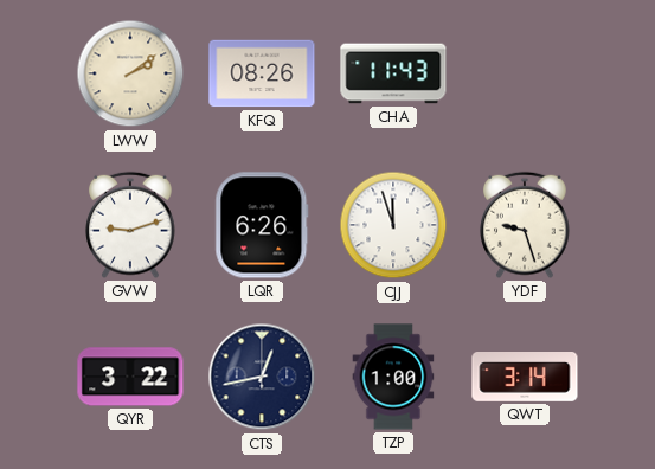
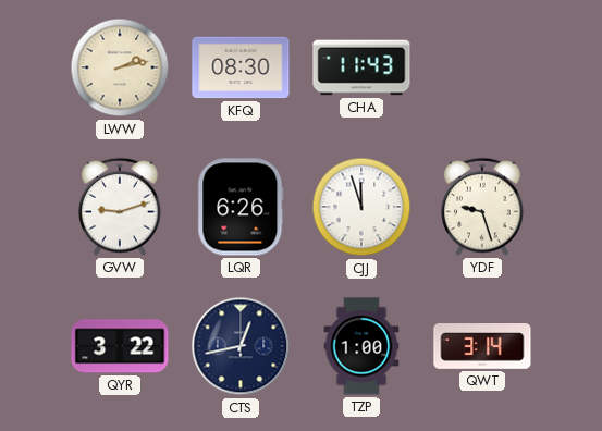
LWW: 2:09 -> 2:13 (120, 67)
KFQ: 08:26 -> 08:30 (241, 67)
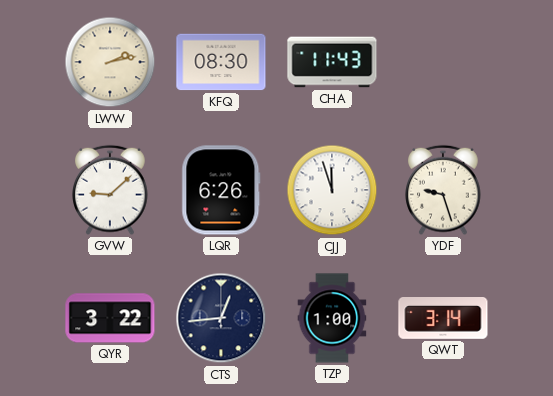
GVW: 9:12 -> 9:08 (110, 190)
CTS: 12:43 -> 12:44 (221, 318)
